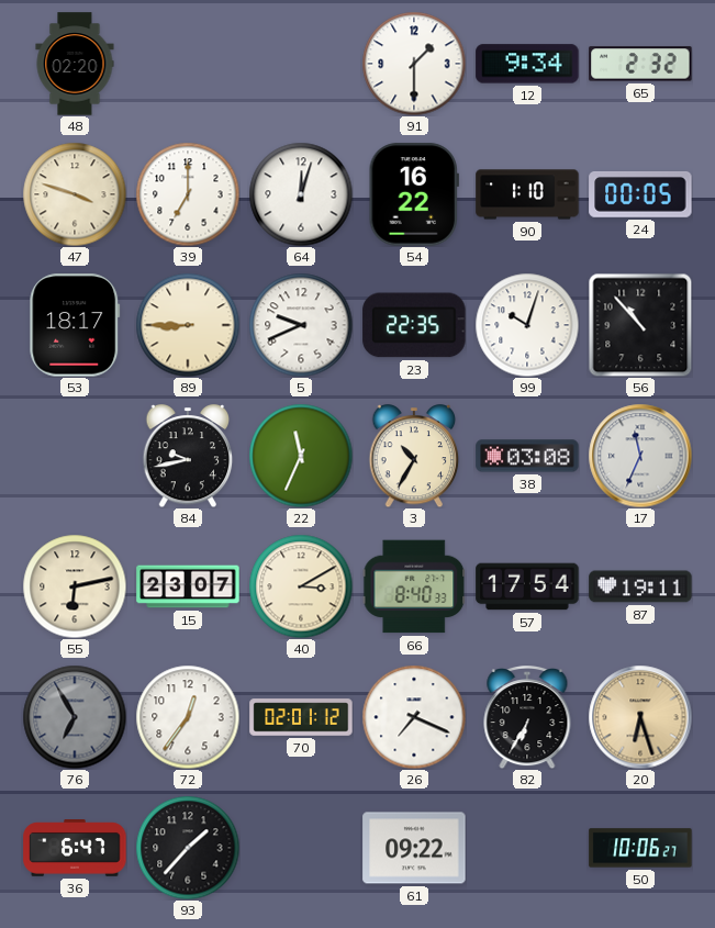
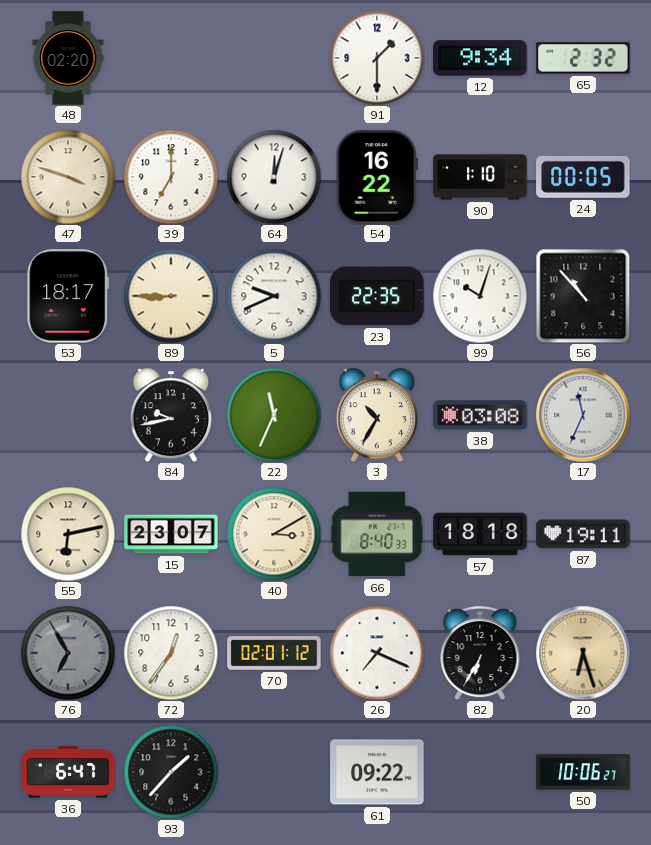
57: 17:54 -> 18:18 (480, 534)
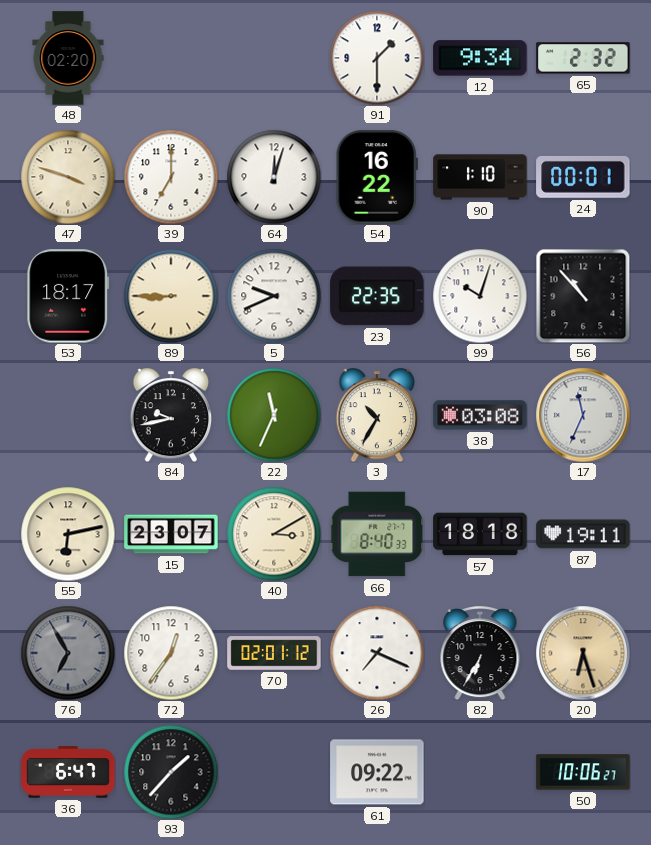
24: 00:05 -> 00:01 (583, 177)
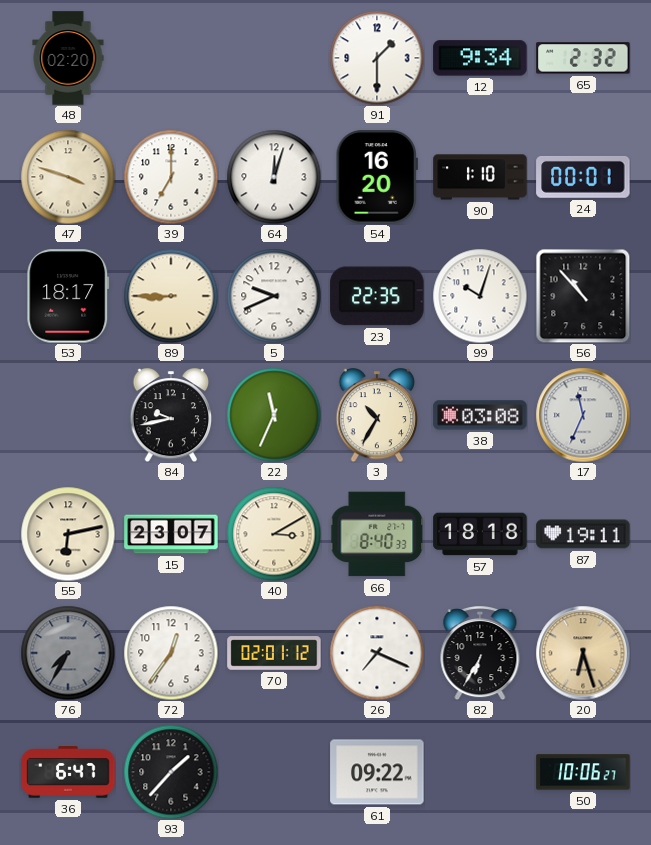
54: 16:22 -> 16:20 (377, 177)
76: 6:55 -> 7:35 (68, 653)
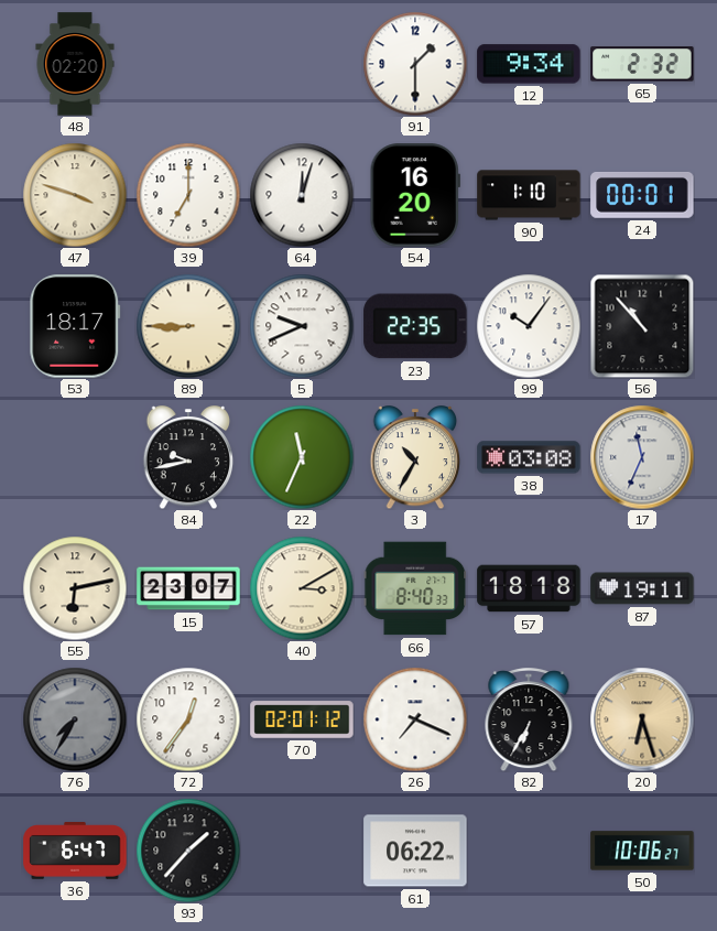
99: 10:03 -> 10:06 (529, 326)
61: 09:22 -> 06:22 (415, 851)
